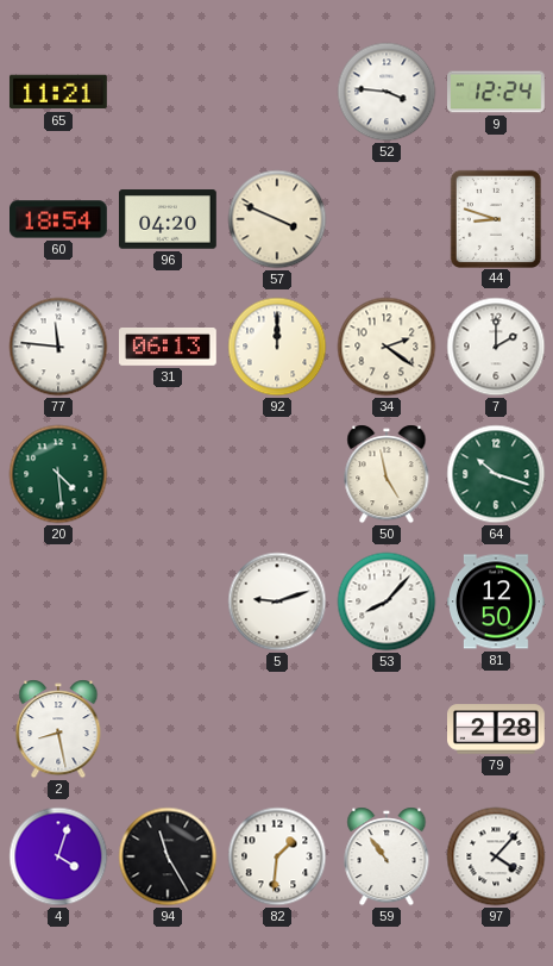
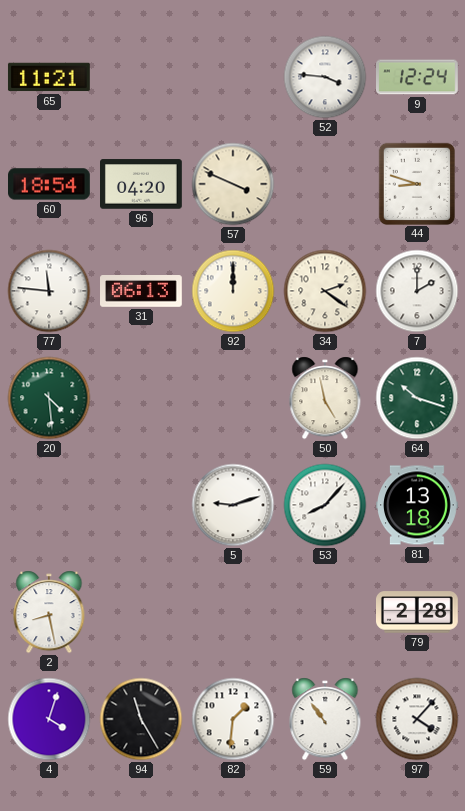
81: 12:50 -> 13:18 (418, 505)
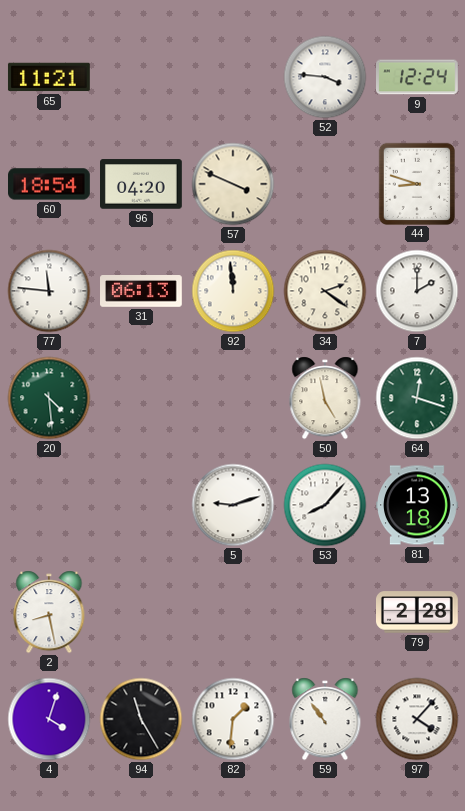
92: 12:00 -> 11:59 (233, 291)
64: 10:18 -> 12:18 (417, 398)
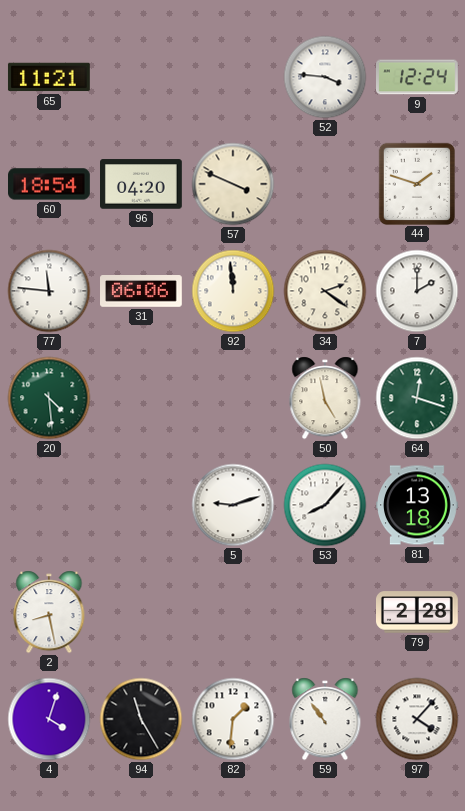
44: 8:48 -> 1:48 (416, 183)
31: 06:13 -> 06:06 (142, 292)
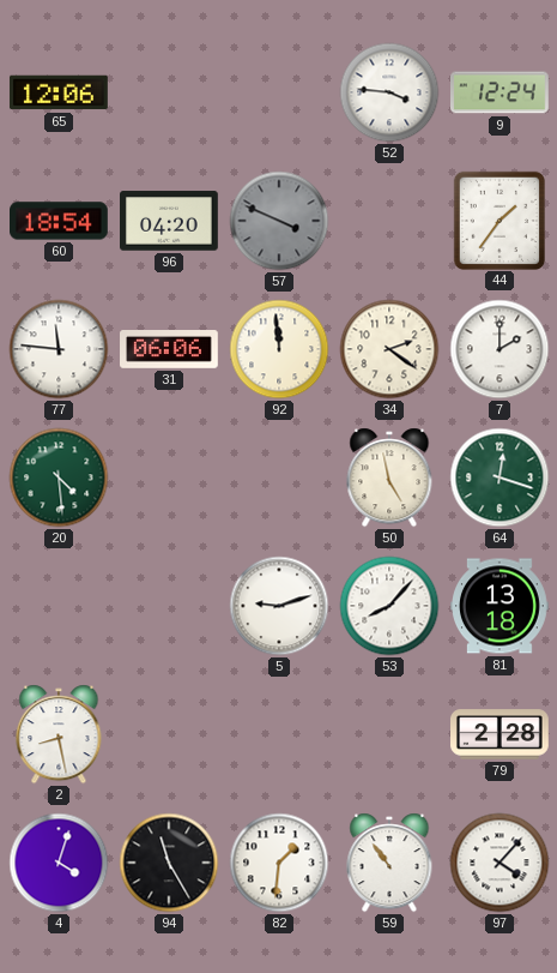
65: 11:21 -> 12:06 (59, 92)
57 dial: cream -> grey (279, 221)
44: 1:48 -> 1:36 (498, 220)
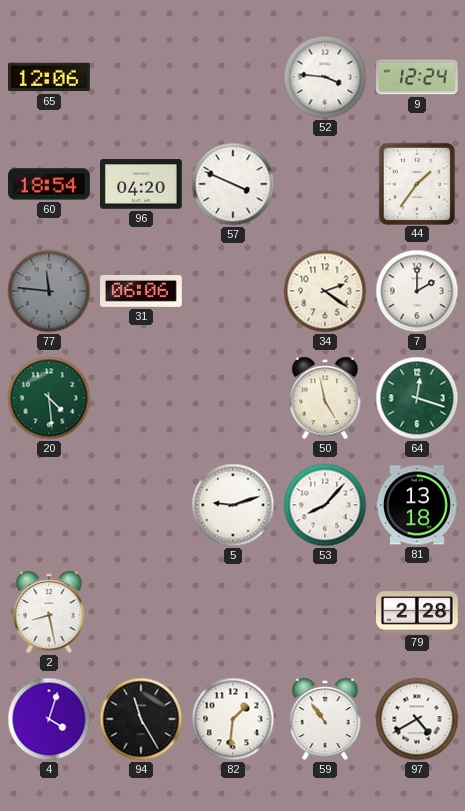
57 dial: grey -> white (233, 184)
77 dial: white -> grey (49, 291)
92: 11:59 -> none (279, 349)
97: 4:07 -> 4:40 (417, 719)
